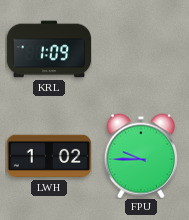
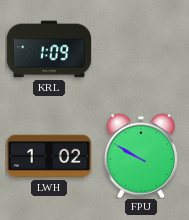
FPU: 9:45 -> 9:50 (141, 156)
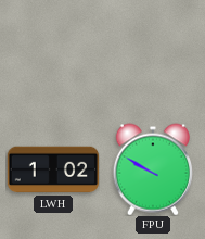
KRL: 1:09 -> none (49, 49)
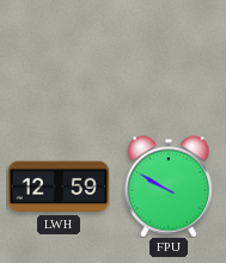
LWH: 1:02 -> 12:59 (57, 186)
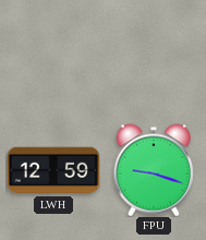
FPU: 9:50 -> 9:18 (154, 170)
